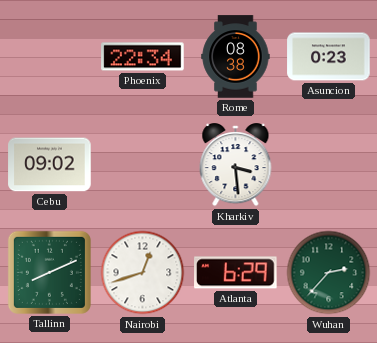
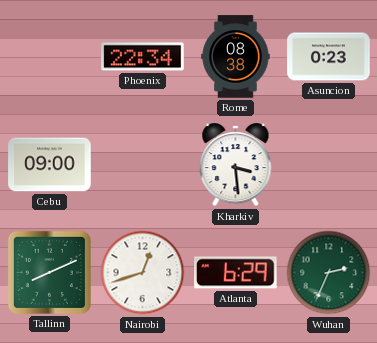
Cebu: 09:02 -> 09:00 (50, 165)
Wuhan: 2:37 -> 2:34 (329, 273)
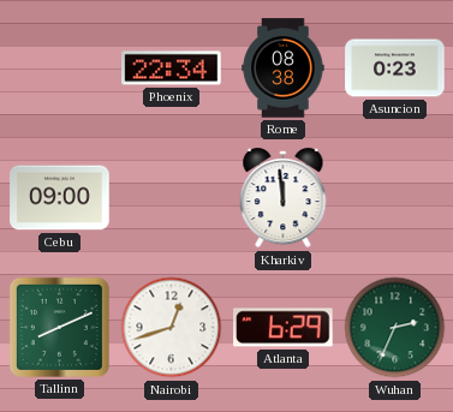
Kharkiv: 3:29 -> 11:59 (284, 198)
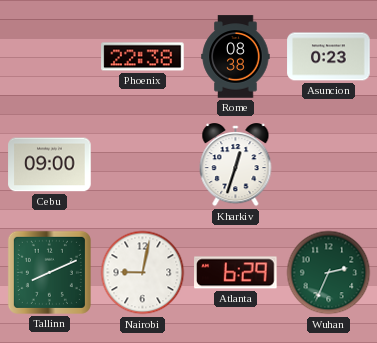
Phoenix: 22:34 -> 22:38 (143, 57)
Kharkiv: 11:59 -> 12:33 (236, 165)
Nairobi: 12:42 -> 9:02 (143, 273)
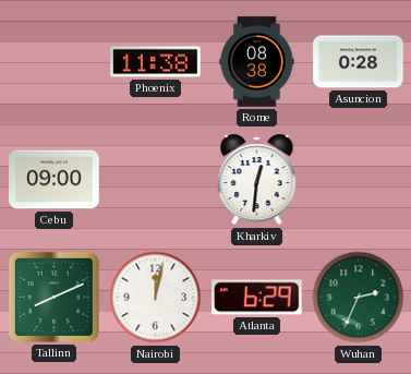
Phoenix: 22:38 -> 11:38 (156, 62)
Asuncion: 0:23 -> 0:28 (359, 62)
Kharkiv: 12:33 -> 12:31 (257, 180)
Nairobi: 9:02 -> 12:02 (156, 298)
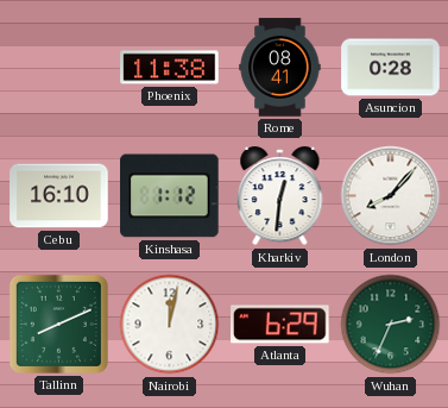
Rome: 08:38 -> 08:41 (280, 68)
Cebu: 09:00 -> 16:10 (59, 196)
Kinshasa: none -> 1:12 (170, 196)
London: none -> 8:07 (391, 196)
